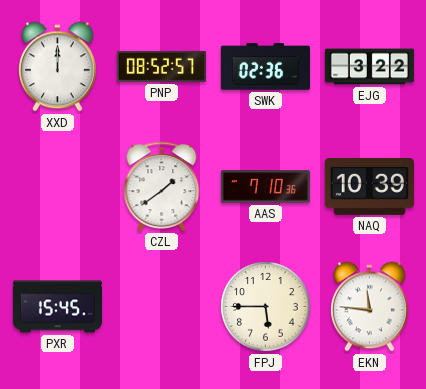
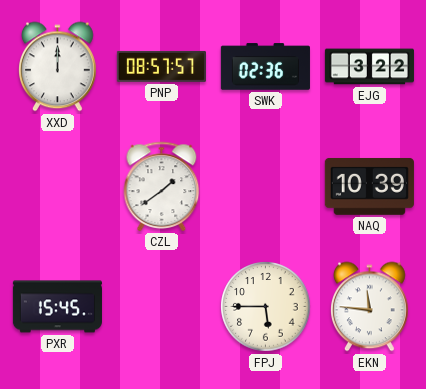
PNP: 08:52 -> 08:57 (161, 66)
AAS: 7:10 -> none (265, 187)
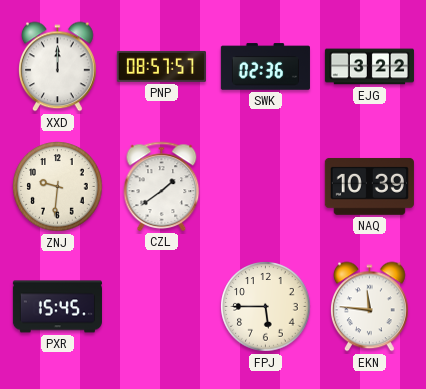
ZNJ: none -> 9:31 (58, 187)
